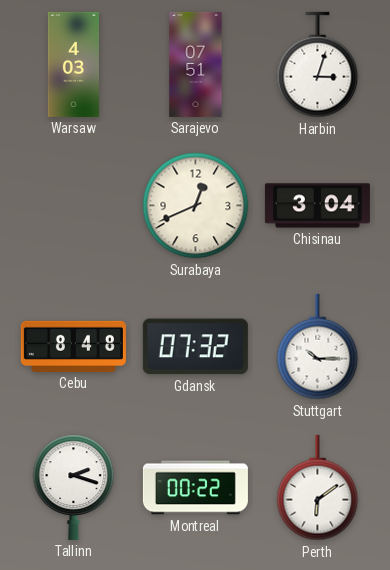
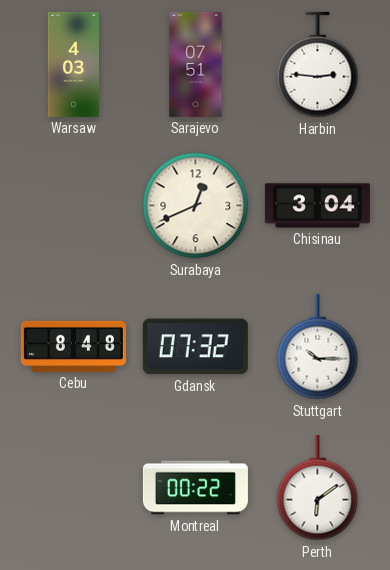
Harbin: 3:03 -> 2:46 (318, 65)
Tallinn: 2:18 -> none (74, 487)
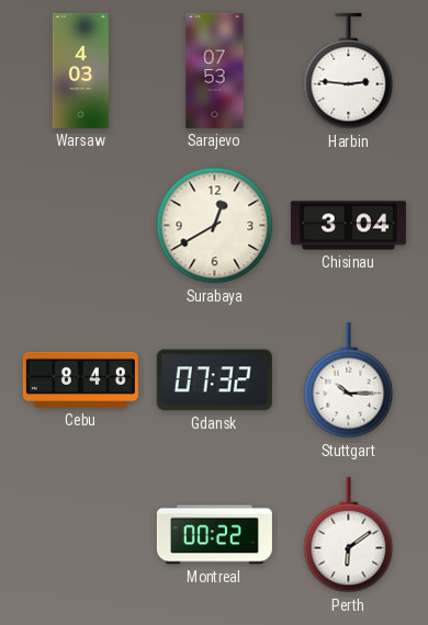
Sarajevo: 07:51 -> 07:53 (215, 70)
Surabaya: 12:41 -> 12:40 (215, 226)
